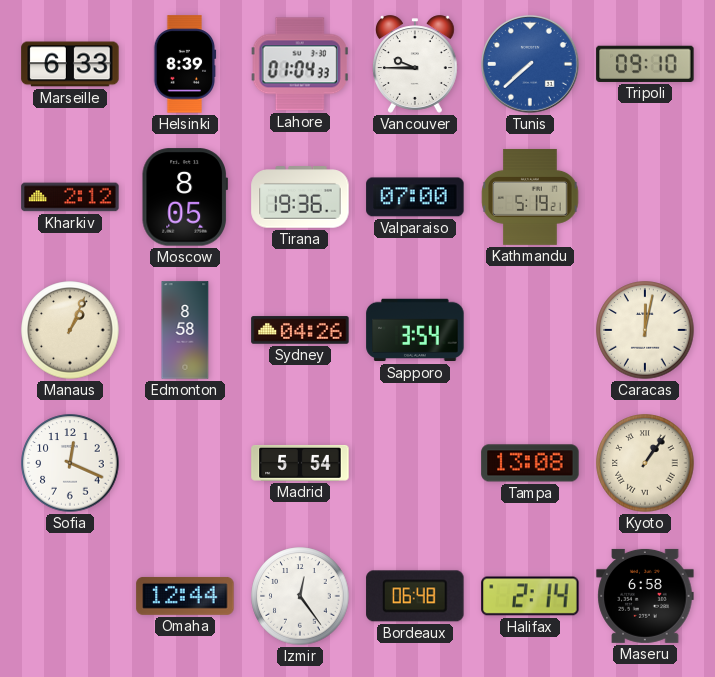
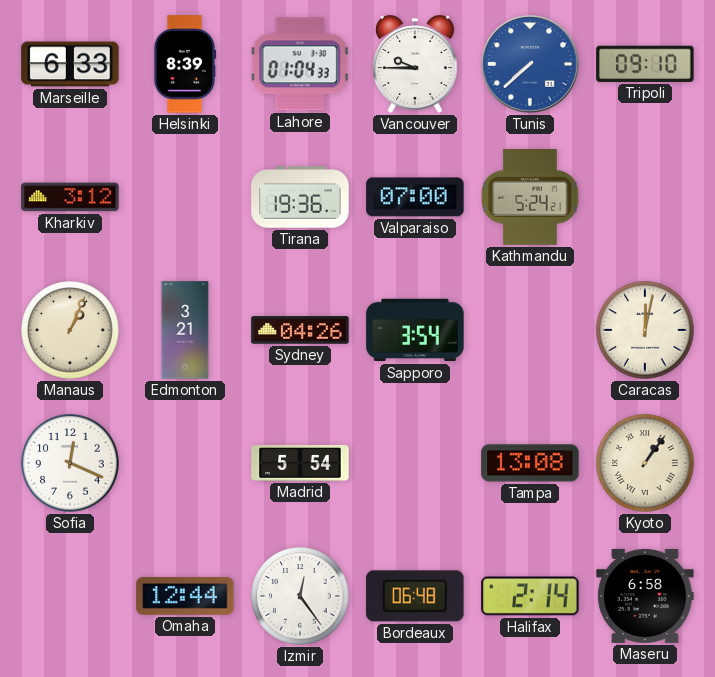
Kharkiv: 2:12 -> 3:12 (70, 197)
Moscow: 8:05 -> none (185, 197)
Kathmandu: 5:19 -> 5:24 (530, 197)
Edmonton: 8:58 -> 3:21 (185, 330)
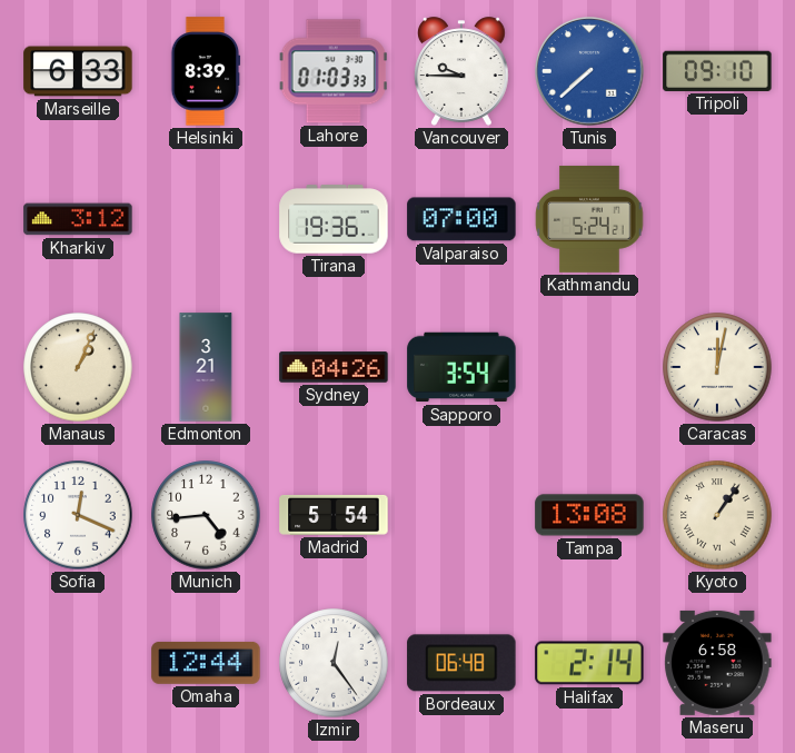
Lahore: 01:04 -> 01:03 (334, 71)
Munich: none -> 4:44 (206, 515)
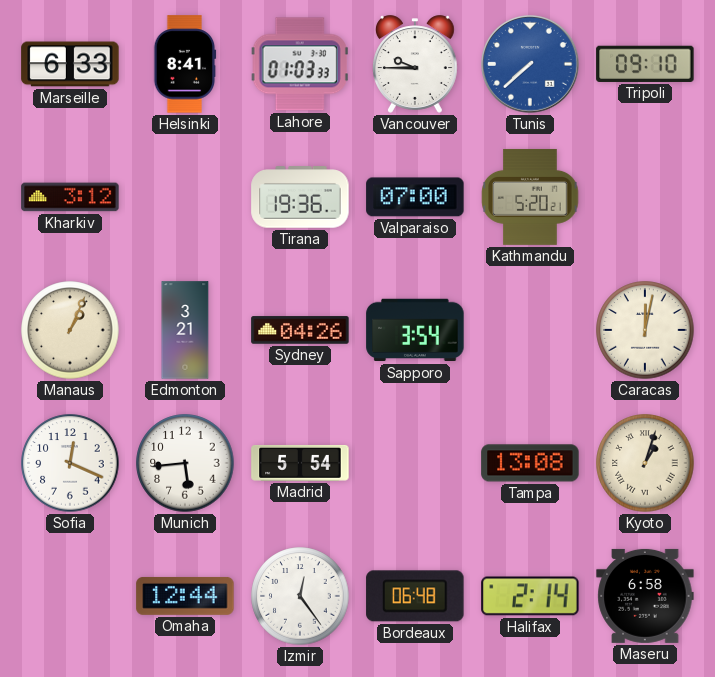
Helsinki: 8:39 -> 8:41 (185, 64)
Kathmandu: 5:24 -> 5:20 (530, 197)
Munich: 4:44 -> 5:44 (185, 463)
Kyoto: 1:06 -> 1:03 (645, 463)
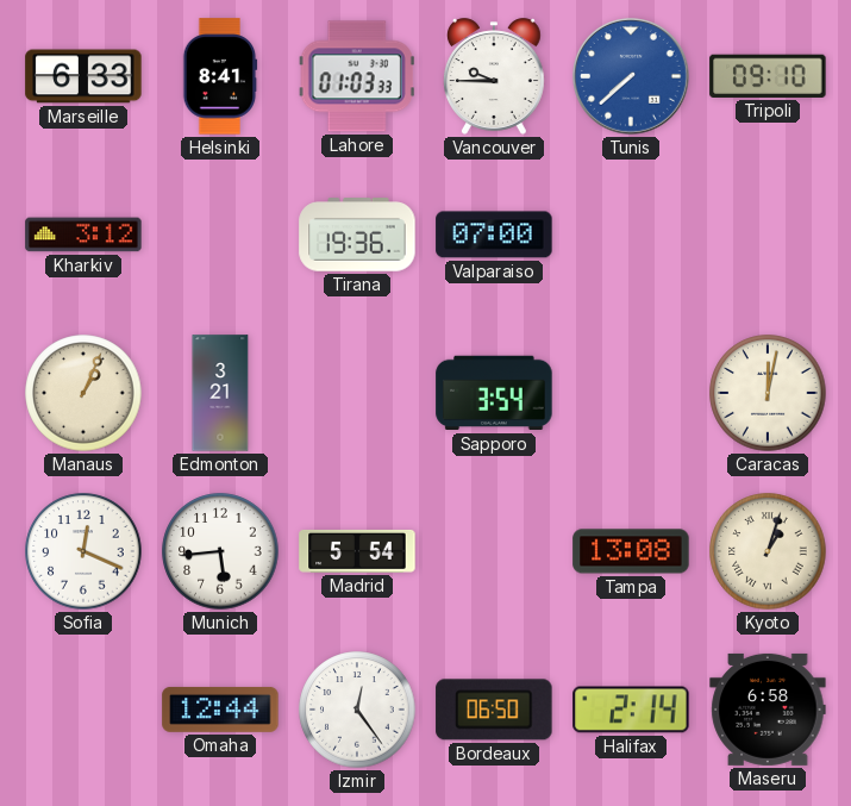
Kathmandu: 5:20 -> none (530, 197)
Sydney: 04:26 -> none (300, 330)
Bordeaux: 06:48 -> 06:50 (494, 710)
